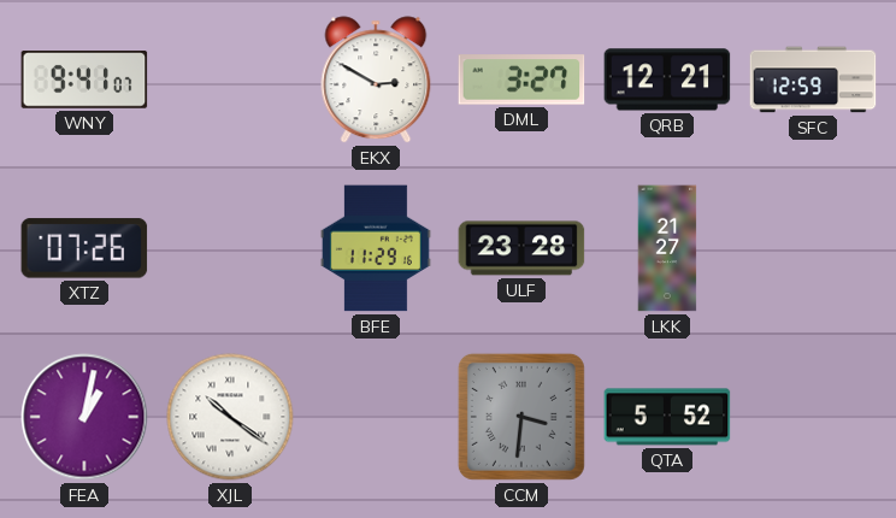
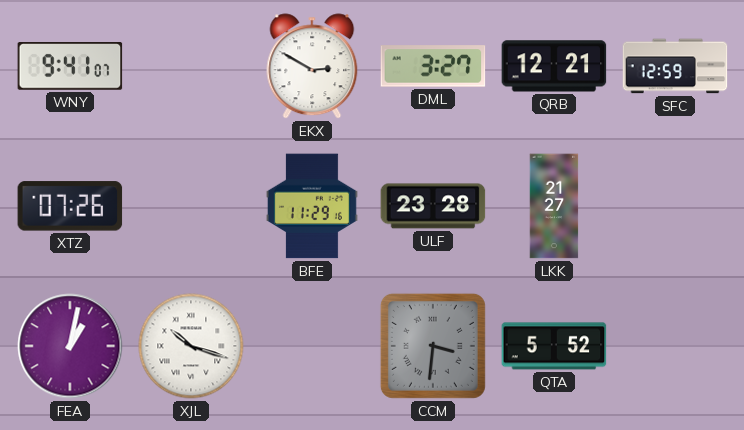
XJL: 10:21 -> 10:18 (191, 346)
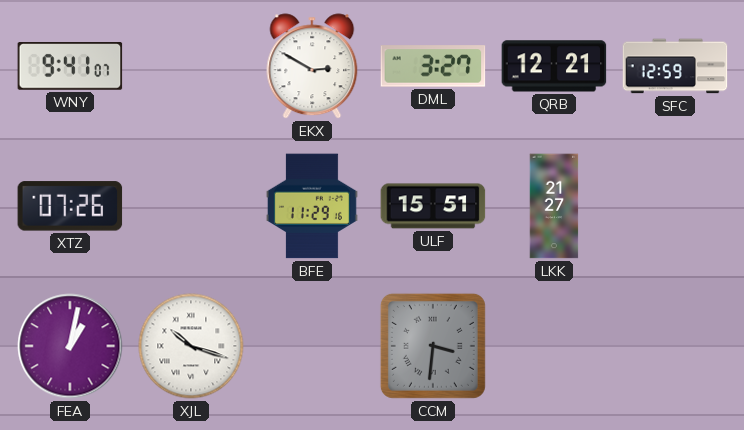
ULF: 23:28 -> 15:51 (433, 206)
QTA: 5:52 -> none (554, 346)
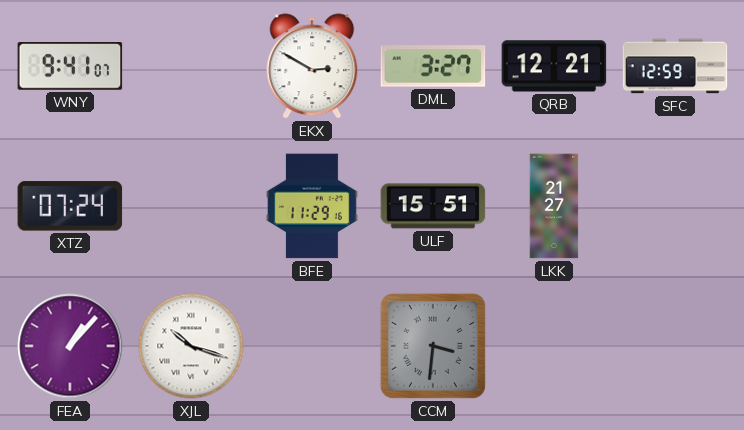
XTZ: 07:26 -> 07:24 (70, 206)
FEA: 1:02 -> 1:07 (70, 346)
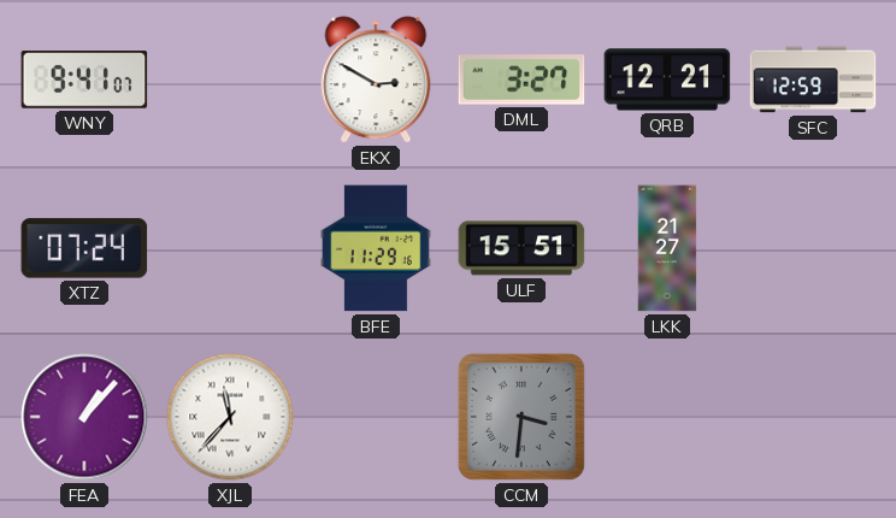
XJL: 10:18 -> 11:37 (230, 417)
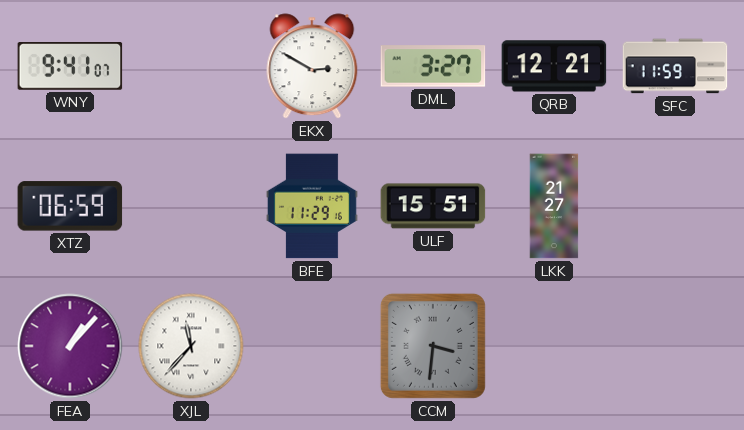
SFC: 12:59 -> 11:59 (675, 66)
XTZ: 07:24 -> 06:59 (70, 206)
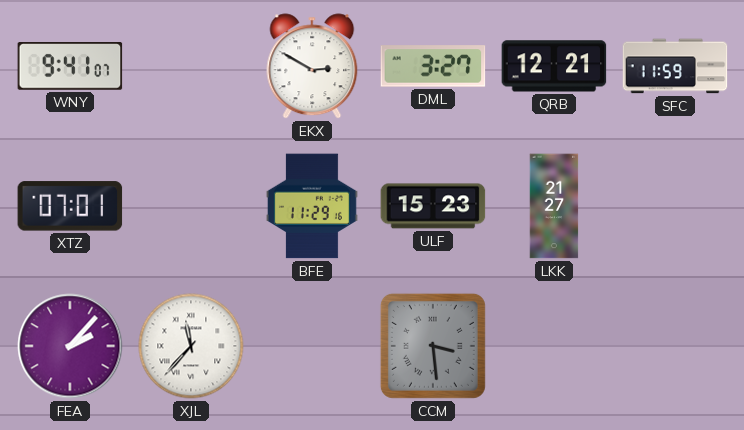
XTZ: 06:59 -> 07:01 (70, 206)
ULF: 15:51 -> 15:23 (433, 206)
FEA: 1:07 -> 2:07 (70, 346)
CCM: 3:31 -> 3:29 (433, 346)
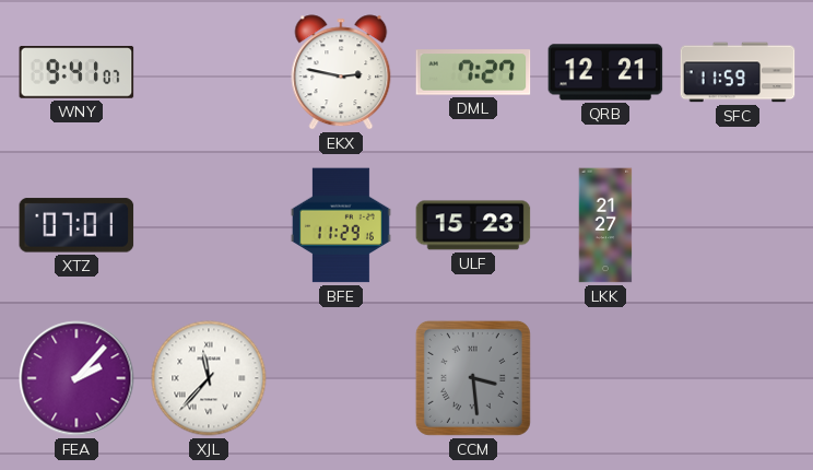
EKX: 2:50 -> 2:47 (341, 72)
DML: 3:27 -> 7:27 (473, 72)
